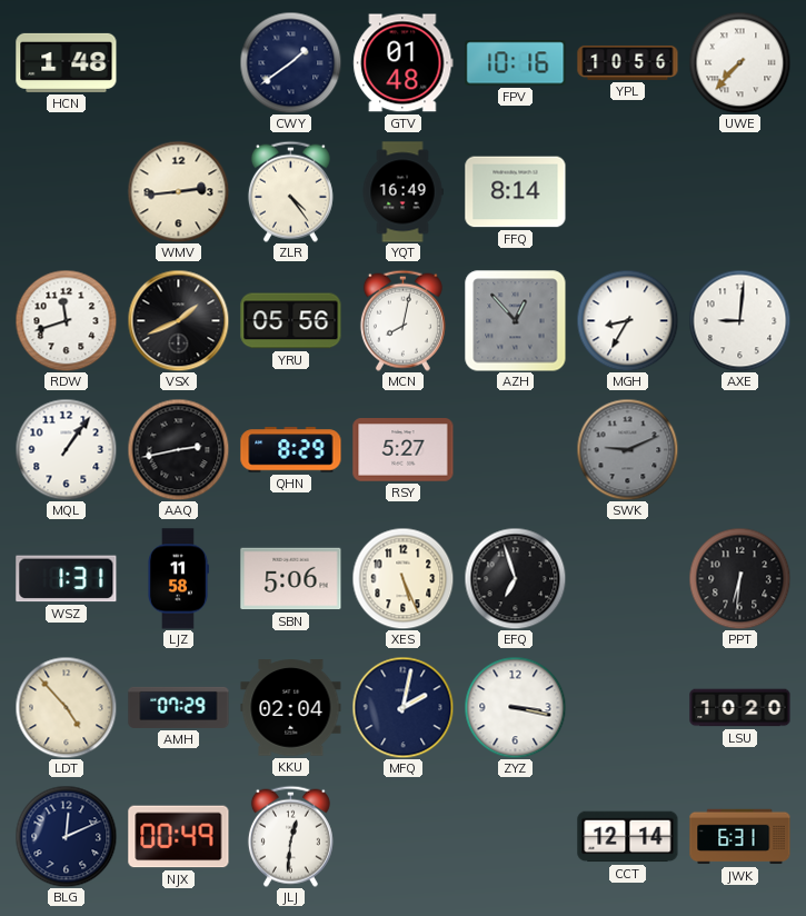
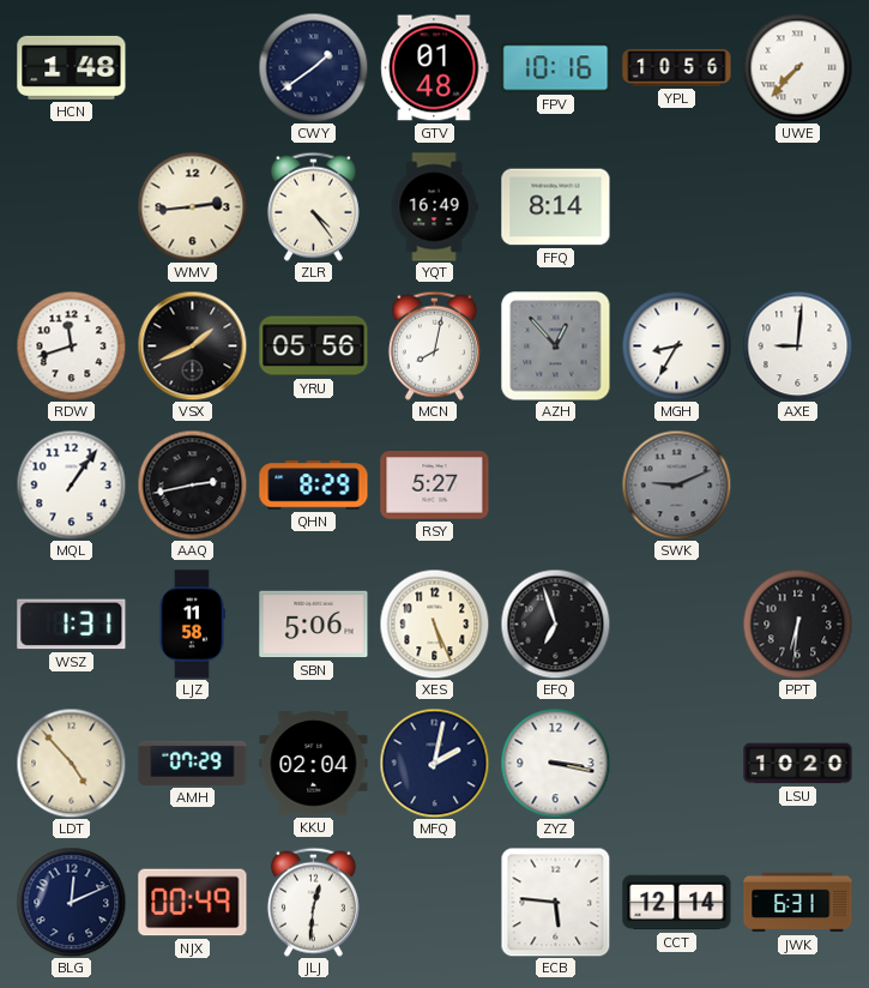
ECB: none -> 5:46 (555, 902)
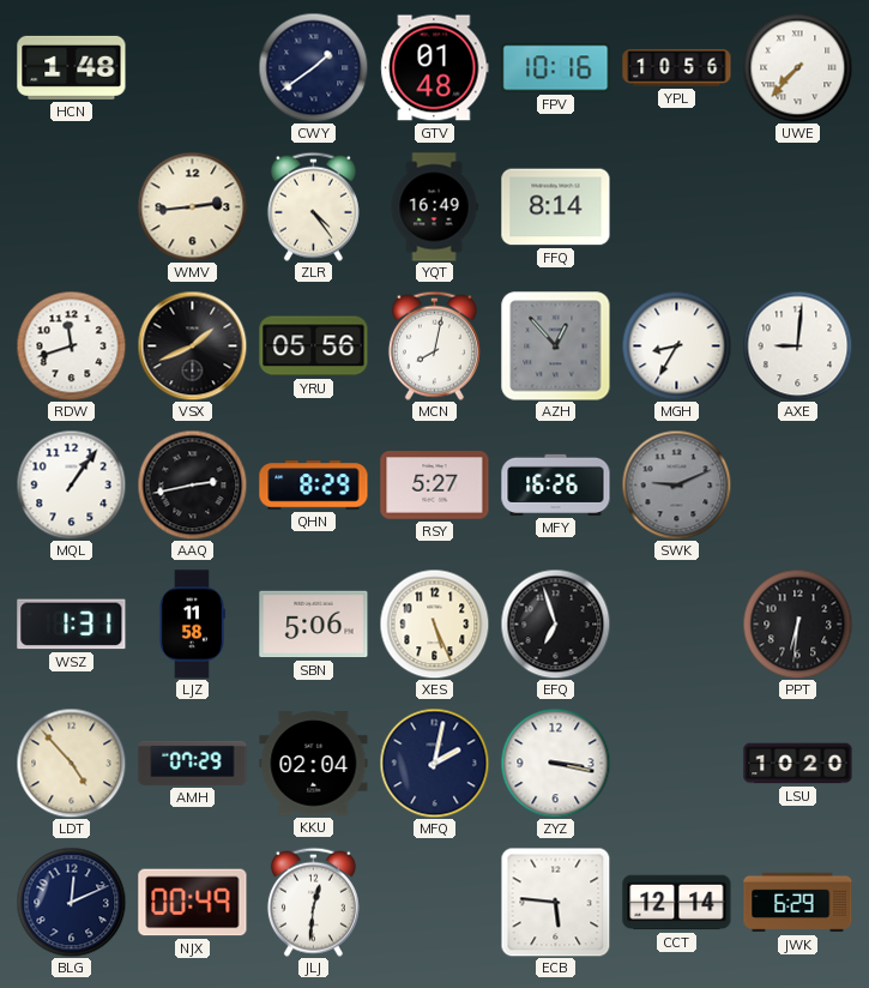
MFY: none -> 16:26 (556, 484)
JWK: 6:31 -> 6:29 (798, 903)
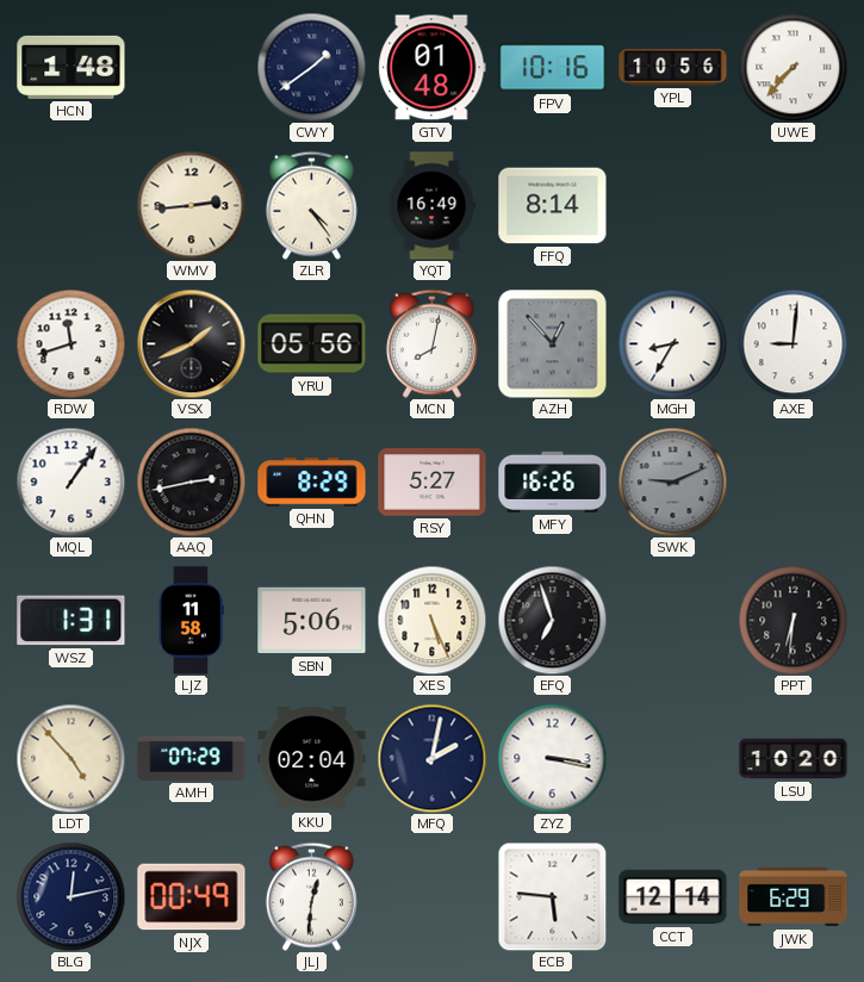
BLG: 12:11 -> 12:13 (70, 896)
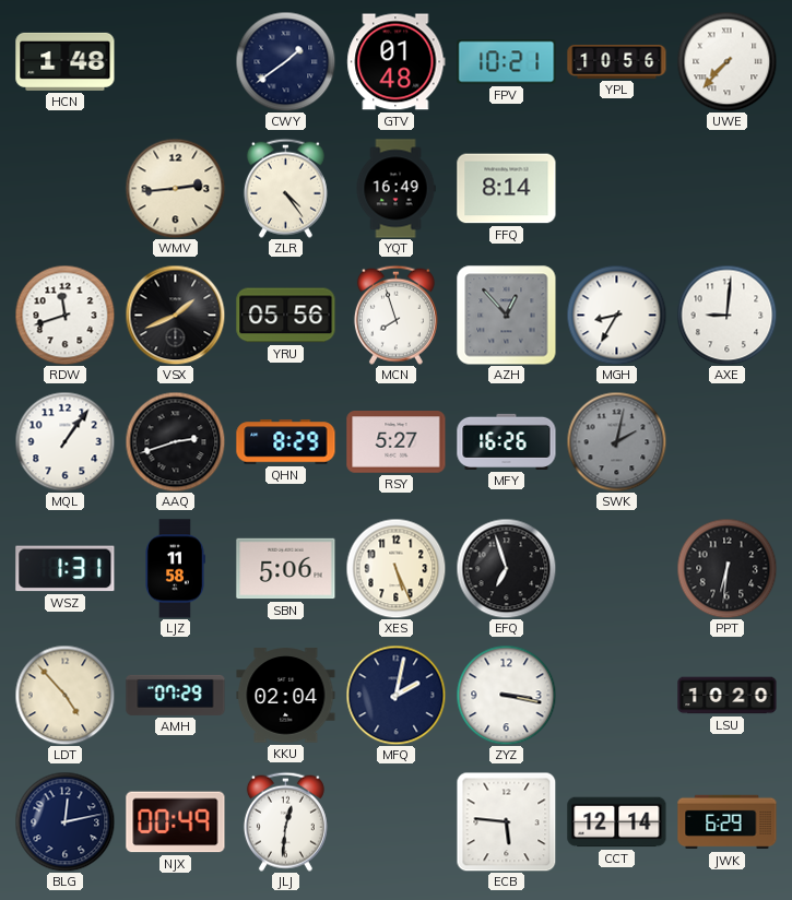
FPV: 10:16 -> 10:21 (507, 62)
MCN: 8:02 -> 7:57 (395, 315)
AAQ: 2:43 -> 2:42 (175, 441)
SWK: 9:11 -> 2:02 (616, 441)
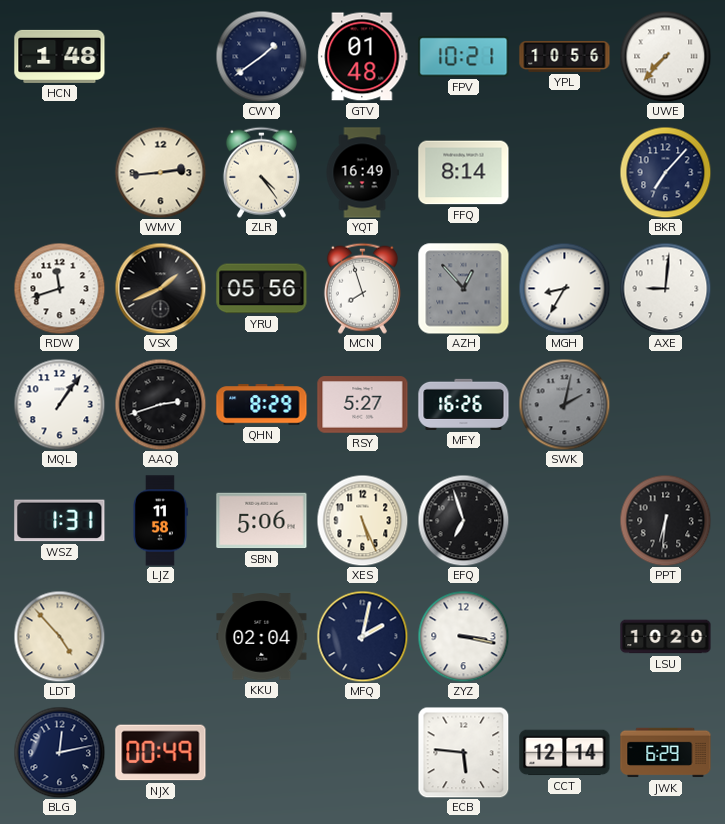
BKR: none -> 7:07 (665, 172)
AMH: 07:29 -> none (176, 695)
JLJ: 12:31 -> none (285, 821)
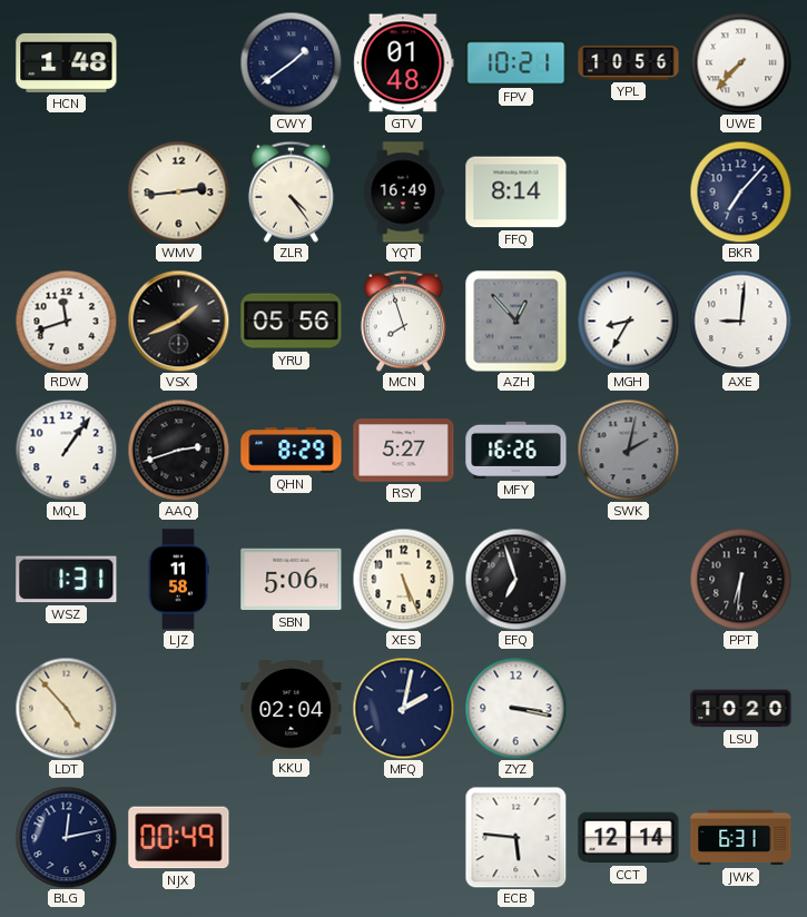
JWK: 6:29 -> 6:31 (741, 838)
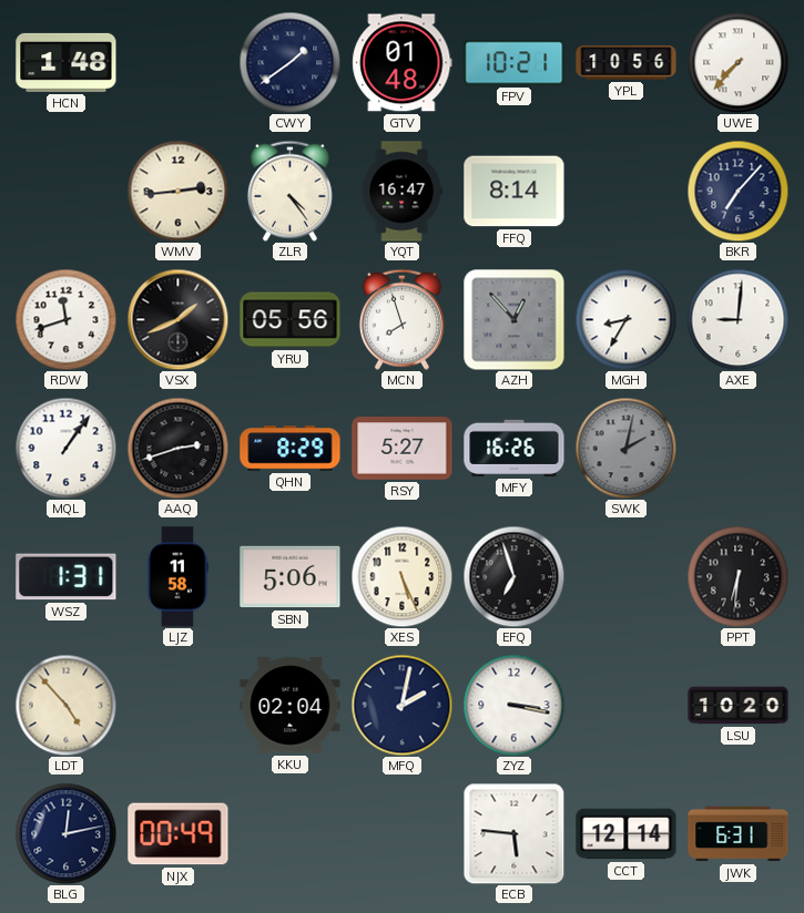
YQT: 16:49 -> 16:47 (401, 192)
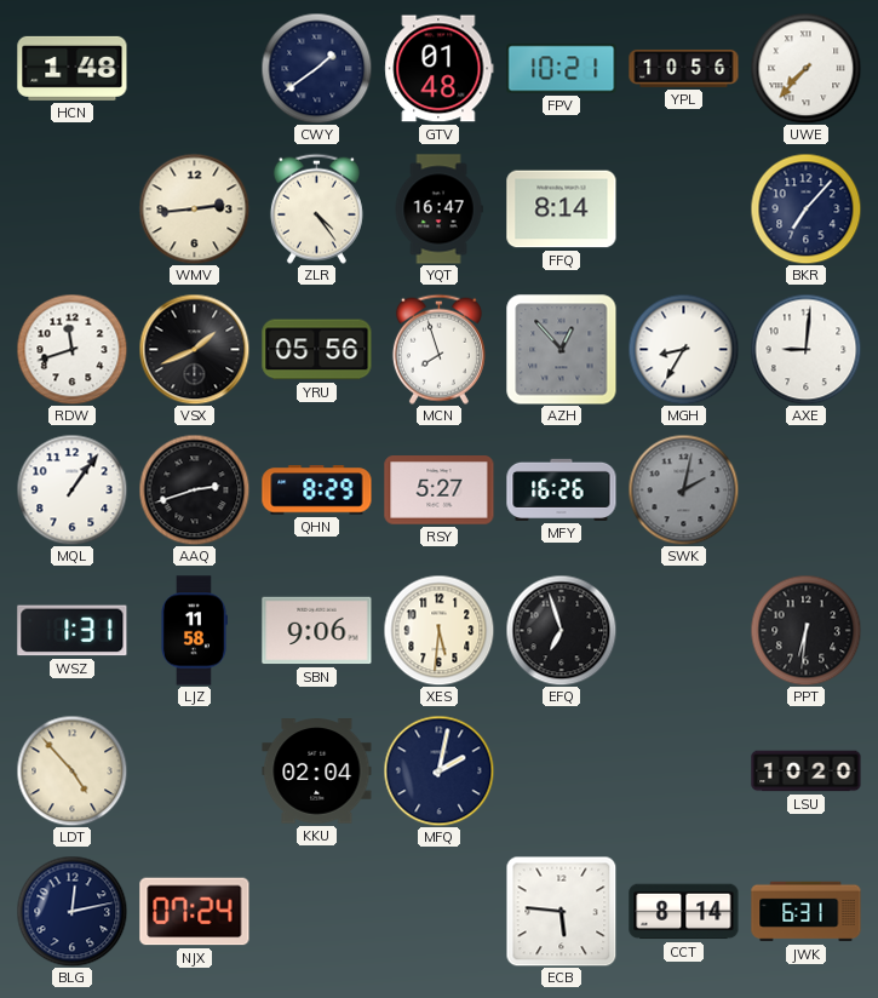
SBN: 5:06 -> 9:06 (317, 631)
XES: 5:26 -> 5:31 (438, 630)
ZYZ: 3:17 -> none (513, 705)
NJX: 00:49 -> 07:24 (195, 912)
CCT: 12:14 -> 8:14 (684, 912)
